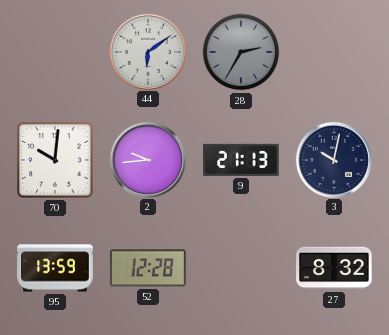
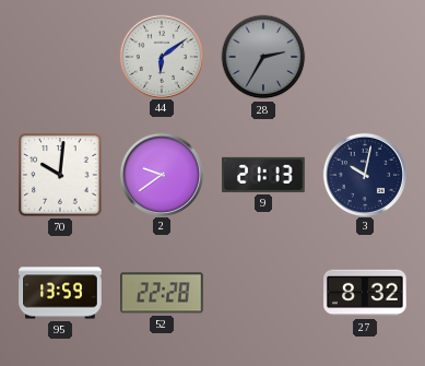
2: 9:44 -> 9:39 (161, 174)
52: 12:28 -> 22:28 (163, 293)
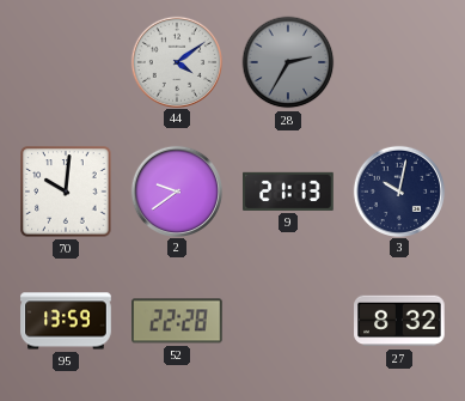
44: 6:09 -> 4:09 (176, 61)
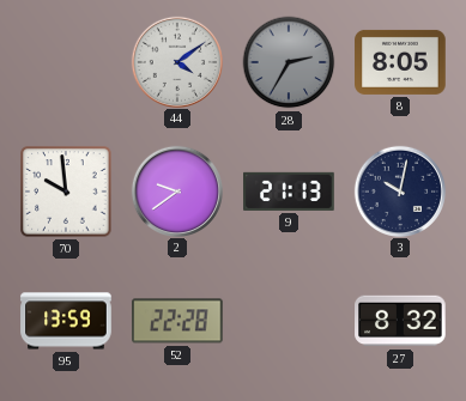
8: none -> 8:05 (400, 62)
70: 10:01 -> 9:59 (66, 192)
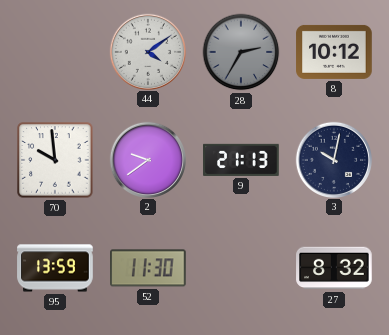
8: 8:05 -> 10:12 (334, 52)
52: 22:28 -> 11:30 (149, 268)
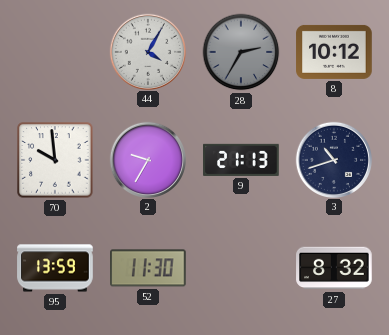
44: 4:09 -> 4:05 (147, 51)
2: 9:39 -> 9:35 (147, 159)
3: 10:02 -> 10:42 (333, 159)
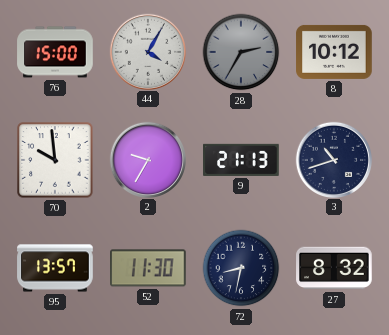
76: none -> 15:00 (55, 52)
95: 13:59 -> 13:57 (55, 268)
72: none -> 8:32 (241, 268)
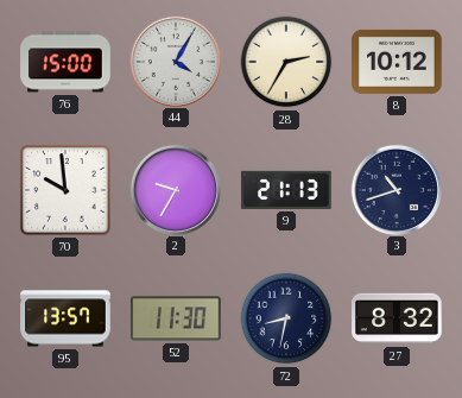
28 dial: grey -> cream (286, 62)
